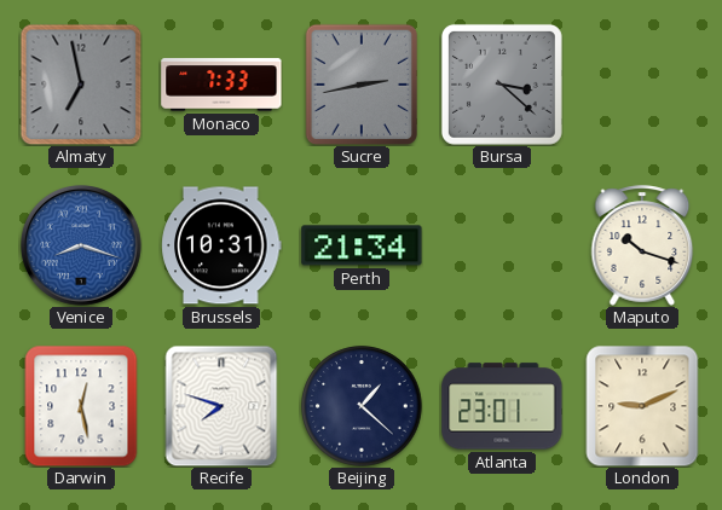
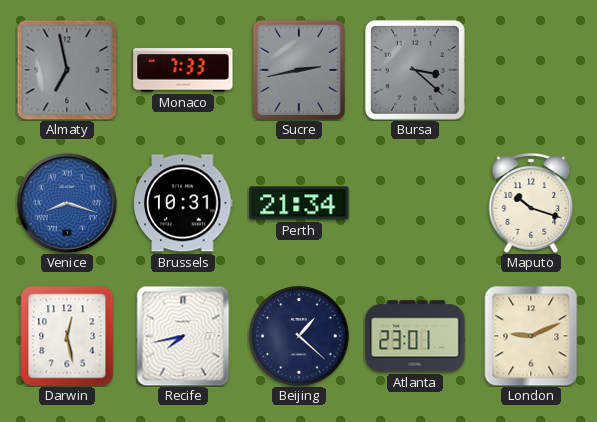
Recife: 7:48 -> 7:43 (183, 336)
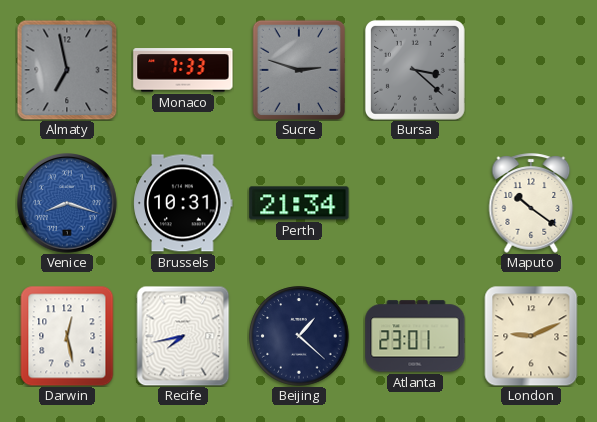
Sucre: 2:43 -> 2:48 (298, 69)
Maputo: 10:18 -> 10:21 (531, 203)
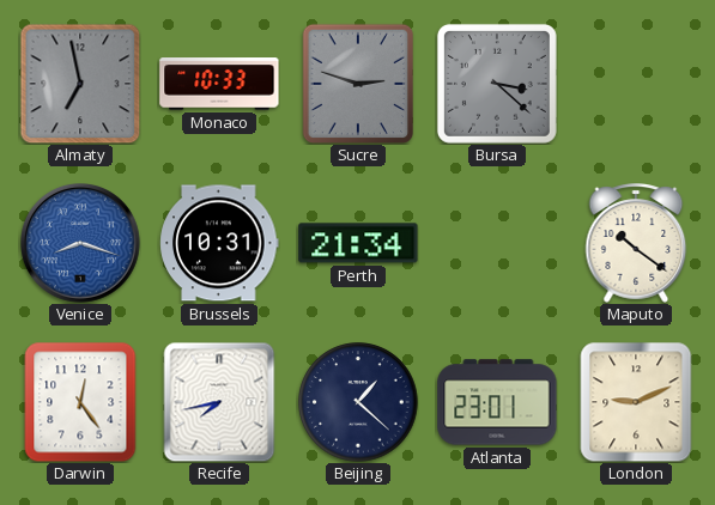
Monaco: 7:33 -> 10:33 (219, 84)
Darwin: 12:28 -> 12:24 (80, 402)
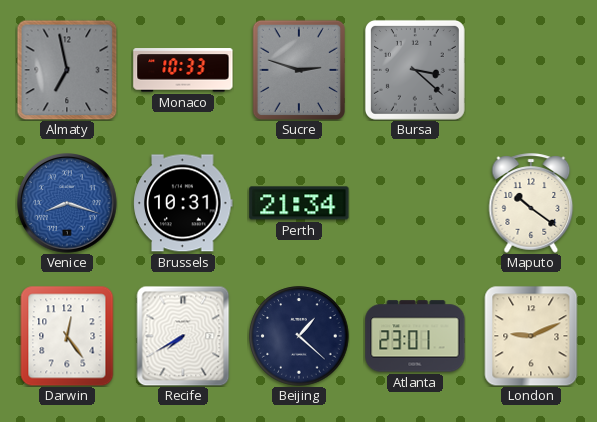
Recife: 7:43 -> 7:40 (183, 336)
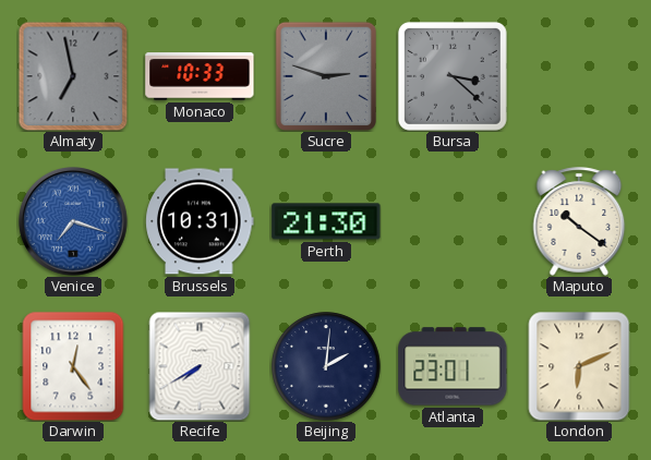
Venice: 8:18 -> 7:18 (74, 222)
Perth: 21:34 -> 21:30 (326, 221)
Beijing: 1:22 -> 2:01 (326, 366)
London: 9:11 -> 6:11 (579, 366)
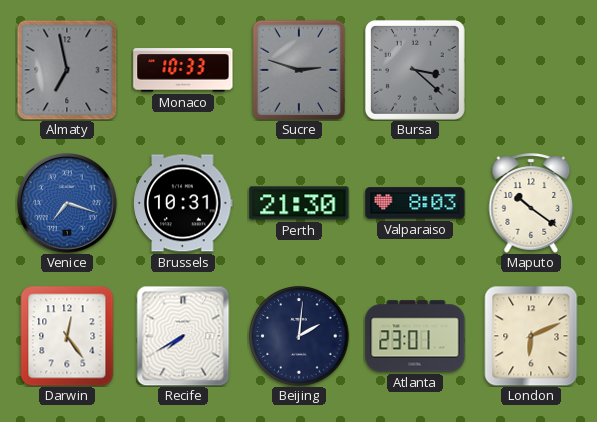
Valparaiso: none -> 8:03 (415, 203)
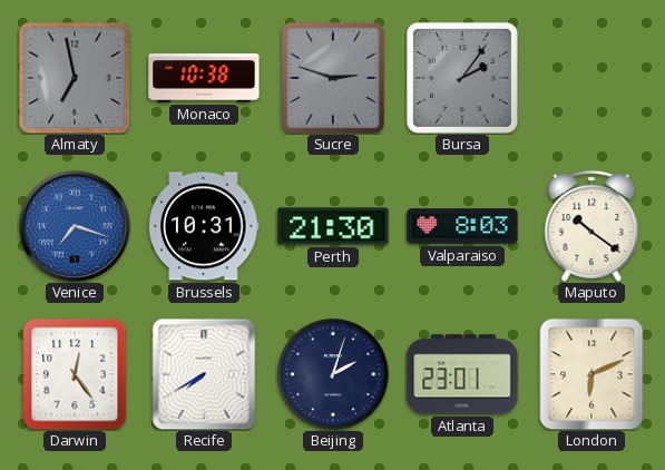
Monaco: 10:33 -> 10:38 (204, 78)
Bursa: 3:22 -> 2:06 (462, 78)
Beijing: 2:01 -> 2:03 (333, 374)
